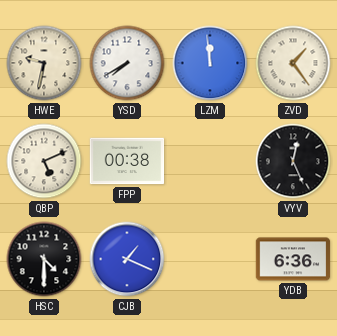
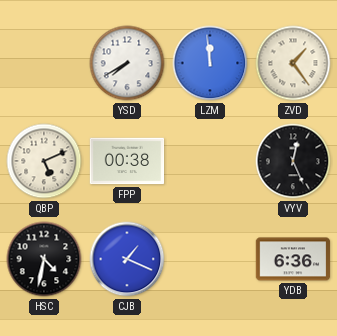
HWE: 9:32 -> none (44, 63)
HSC: 4:30 -> 4:32 (44, 259)
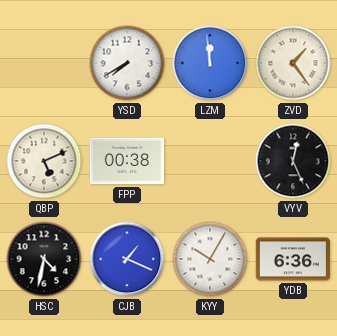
KYY: none -> 10:05 (210, 259)
